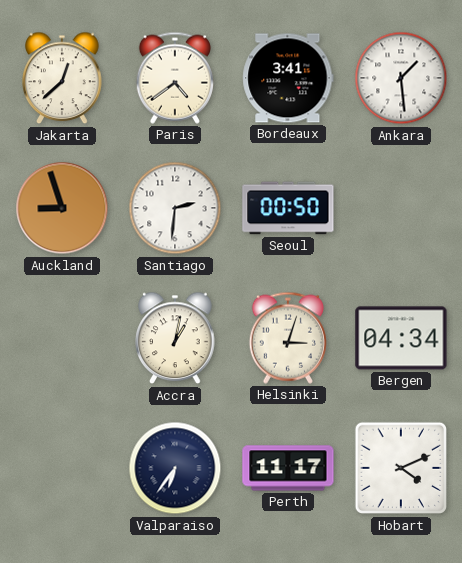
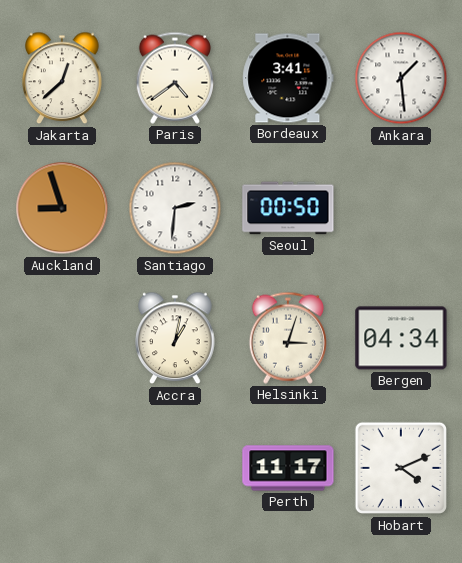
Valparaiso: 6:36 -> none (175, 468)
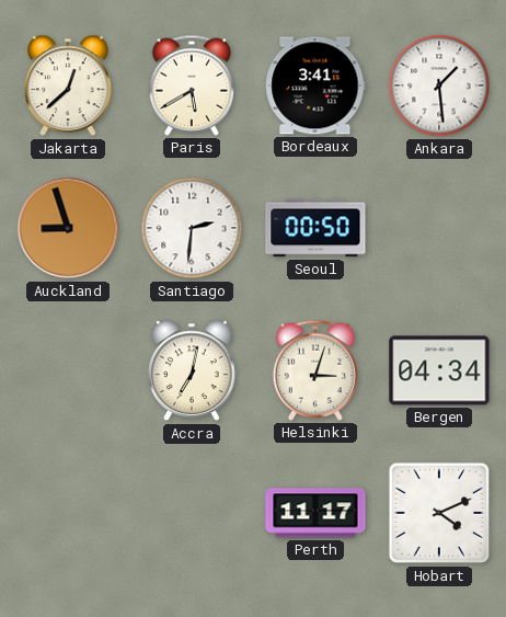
Paris: 4:39 -> 5:40 (192, 85)
Accra: 1:02 -> 7:02 (192, 370)
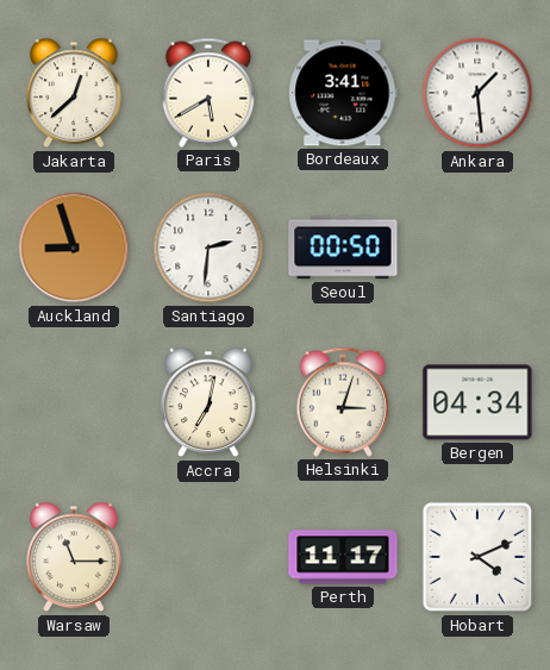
Warsaw: none -> 11:15 (74, 557)
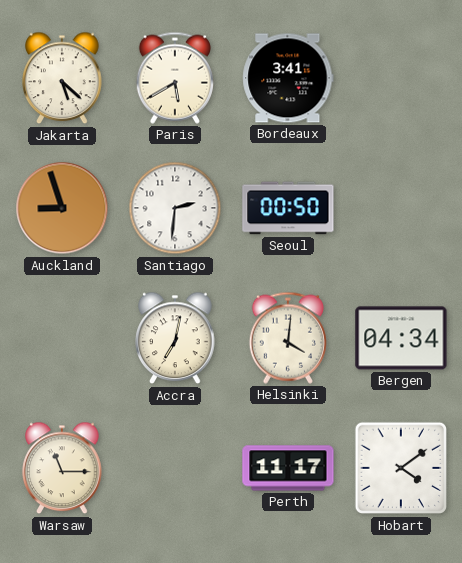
Jakarta: 12:38 -> 5:22 (62, 78)
Ankara: 1:29 -> none (477, 93)
Helsinki: 3:03 -> 4:01 (288, 338)
Hobart: 4:11 -> 4:09 (401, 468)
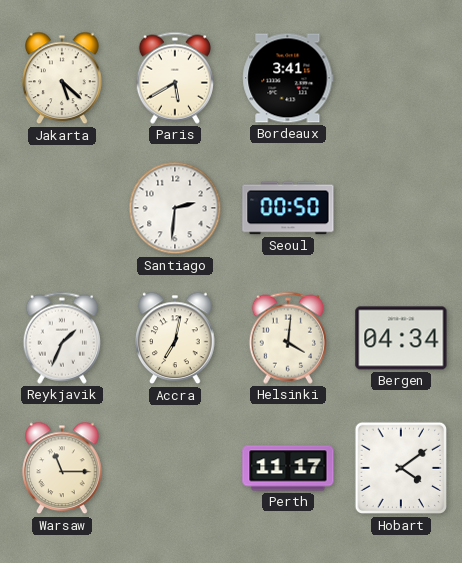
Auckland: 8:57 -> none (62, 208)
Reykjavik: none -> 1:34 (62, 338)
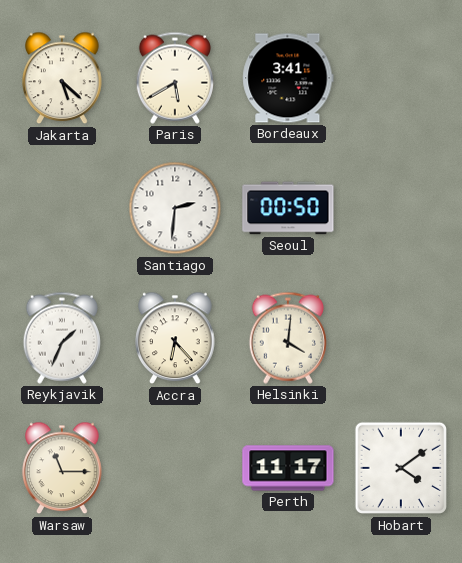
Accra: 7:02 -> 6:23 (175, 338)
Bergen: 04:34 -> none (401, 338)
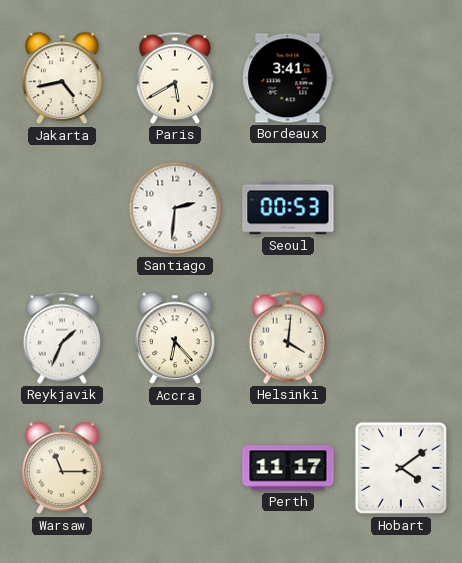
Jakarta: 5:22 -> 4:43 (62, 78)
Seoul: 00:50 -> 00:53 (288, 208)
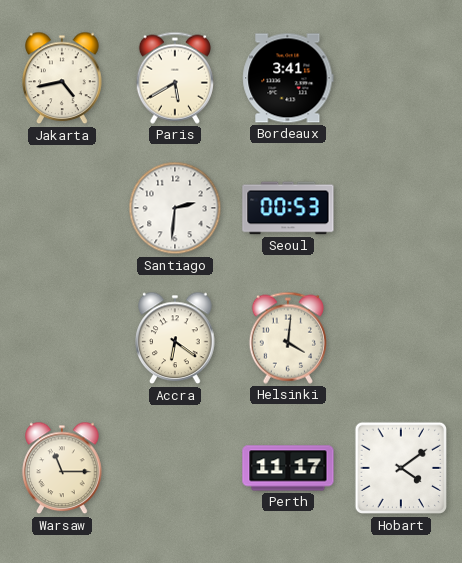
Reykjavik: 1:34 -> none (62, 338)
Accra: 6:23 -> 6:21 (175, 338)
